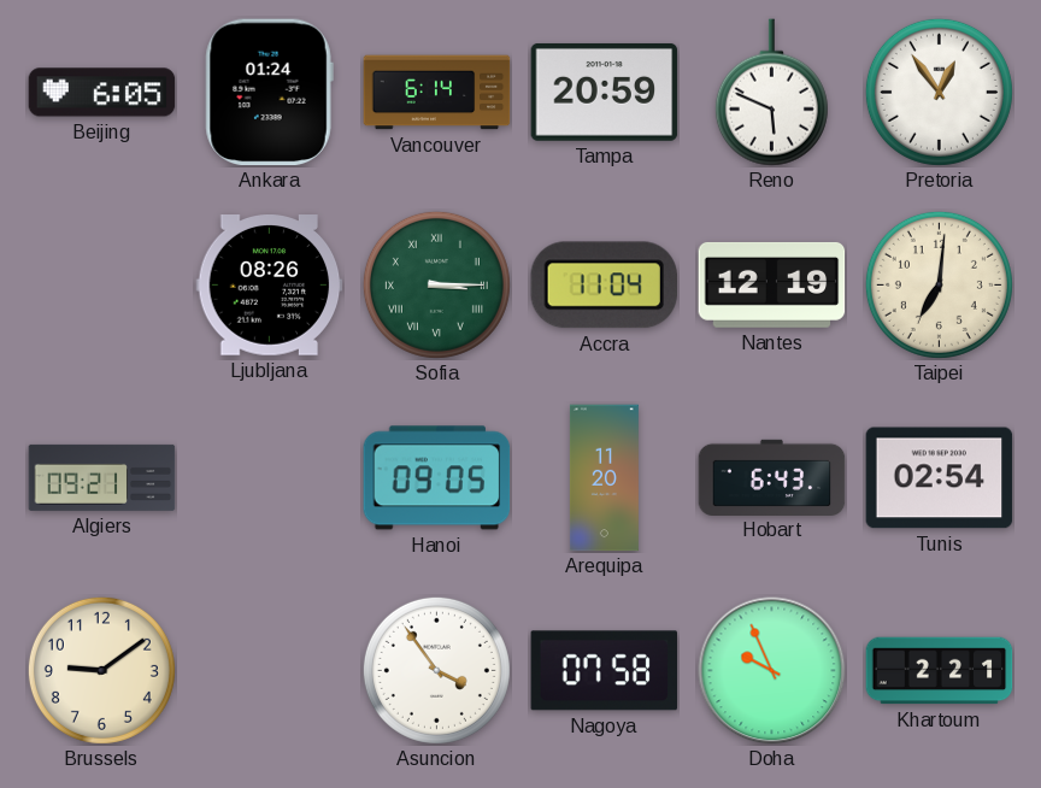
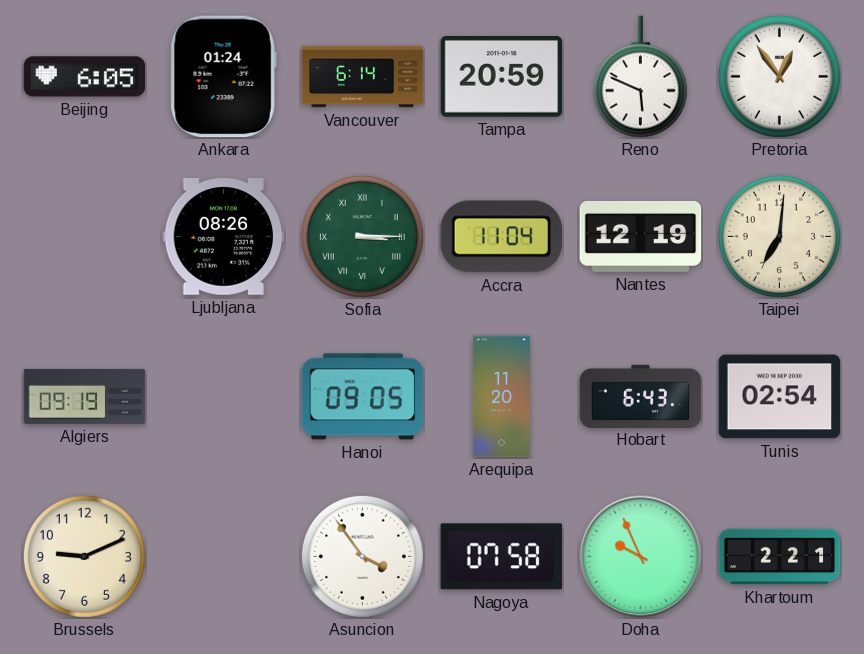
Algiers: 09:21 -> 09:19 (85, 396)
Brussels: 9:09 -> 9:11 (84, 556)
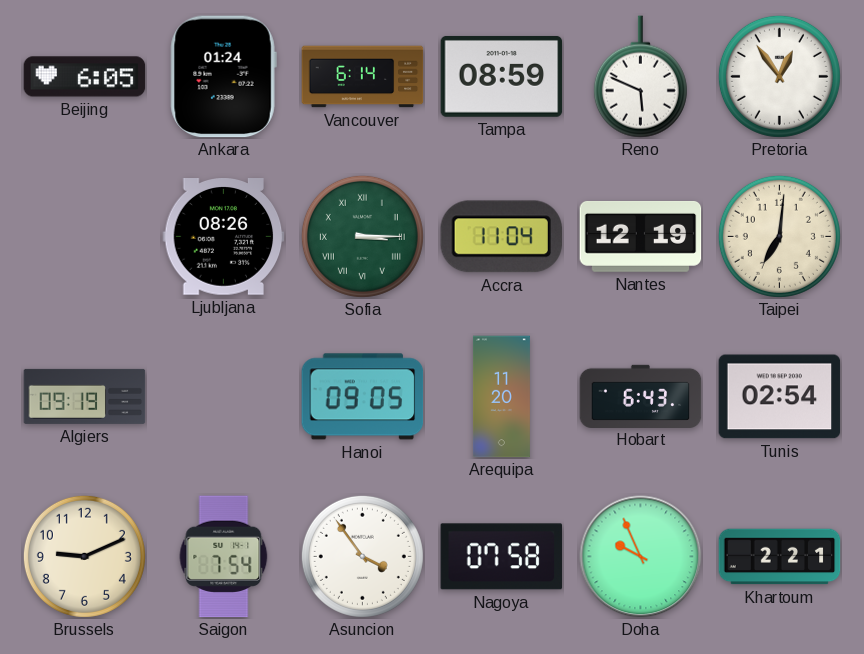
Tampa: 20:59 -> 08:59 (502, 76)
Saigon: none -> 7:54 (224, 557)
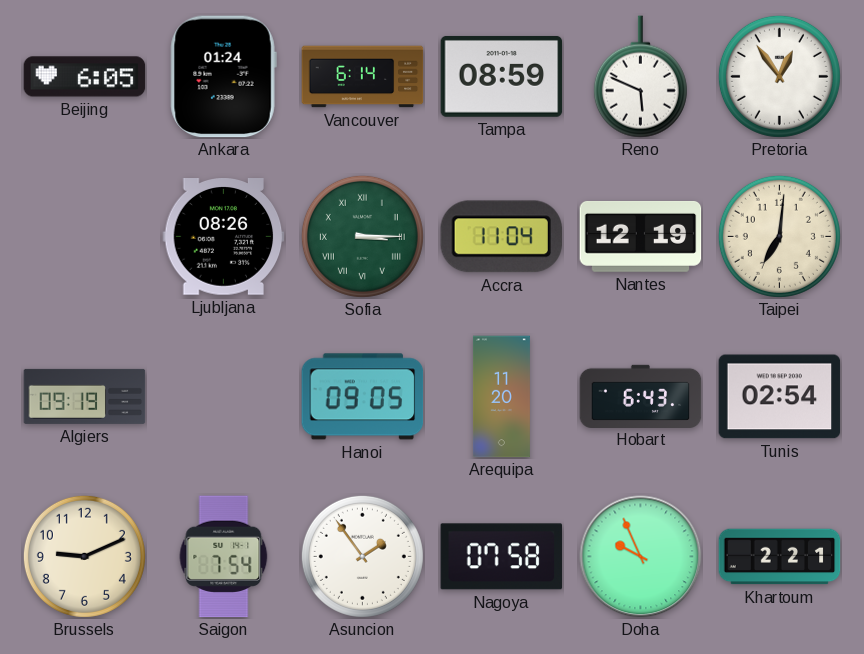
Asuncion: 3:54 -> 1:54 (362, 556)
